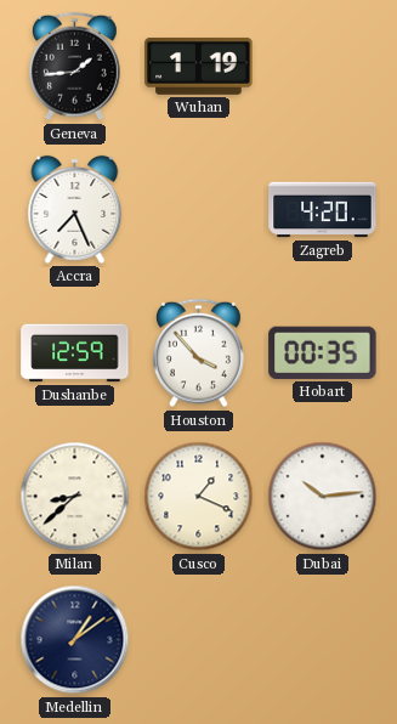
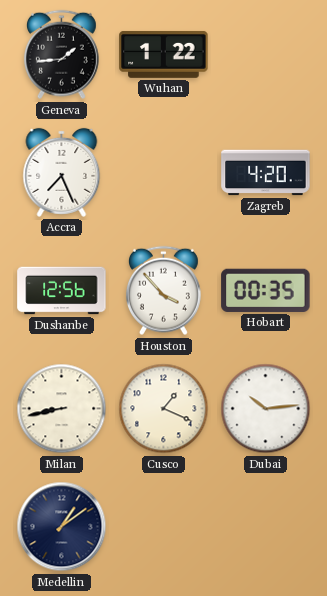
Wuhan: 1:19 -> 1:22 (164, 54)
Dushanbe: 12:59 -> 12:56 (62, 291)
Milan: 8:38 -> 8:43 (62, 409)
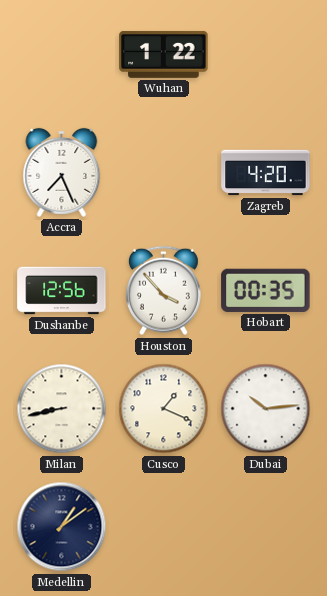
Geneva: 1:44 -> none (61, 55)
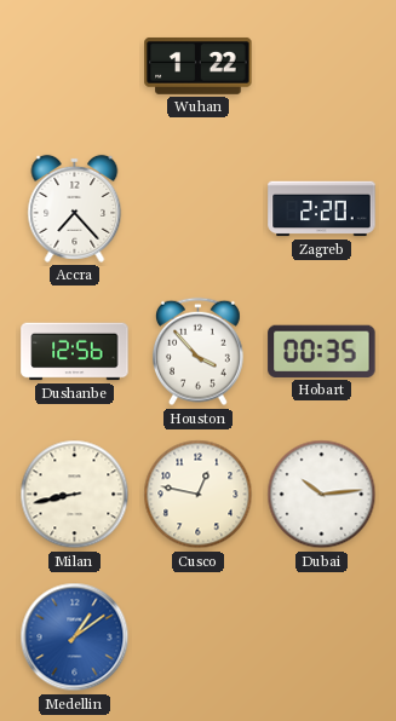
Accra: 7:26 -> 7:23 (75, 208)
Zagreb: 4:20 -> 2:20 (322, 209)
Cusco: 1:19 -> 12:47 (199, 495)
Medellin dial: navy -> blue (75, 638)
